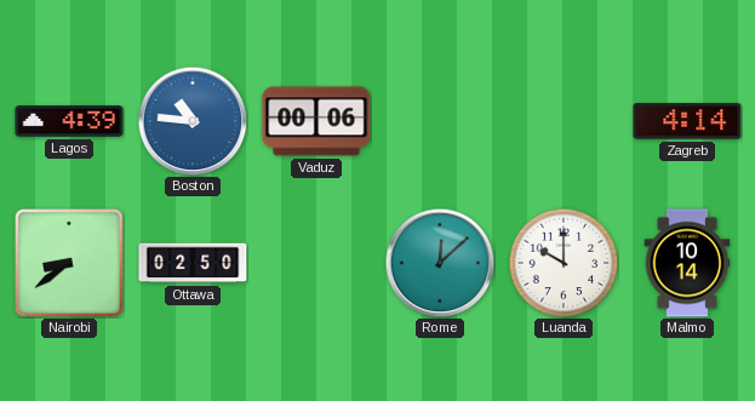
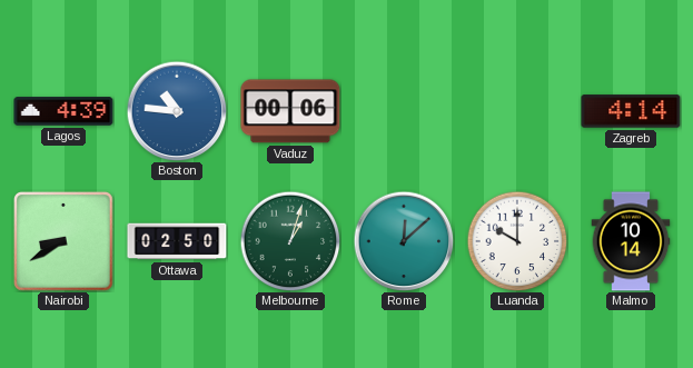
Nairobi: 8:39 -> 8:40 (65, 242)
Melbourne: none -> 1:03 (290, 241)
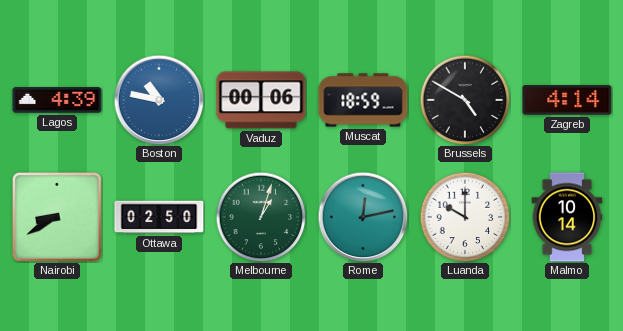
Boston: 10:46 -> 10:47 (159, 100)
Muscat: none -> 18:59 (363, 100)
Brussels: none -> 4:50 (465, 100)
Rome: 12:08 -> 12:13 (363, 217)
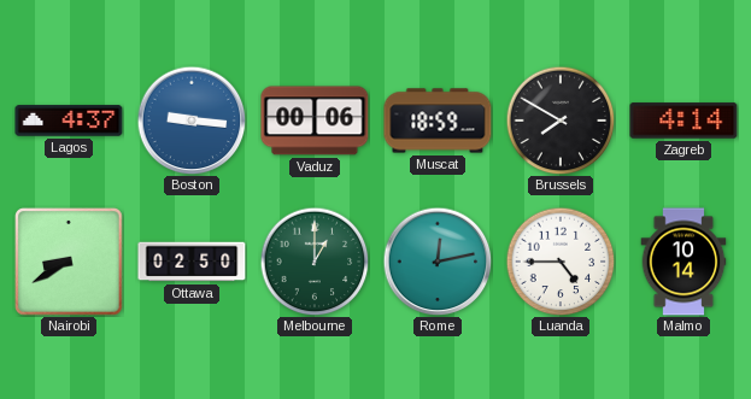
Lagos: 4:39 -> 4:37 (69, 121)
Boston: 10:47 -> 9:16 (192, 121)
Brussels: 4:50 -> 7:50 (561, 121)
Melbourne: 1:03 -> 1:00 (315, 262)
Luanda: 10:00 -> 4:45 (561, 262)
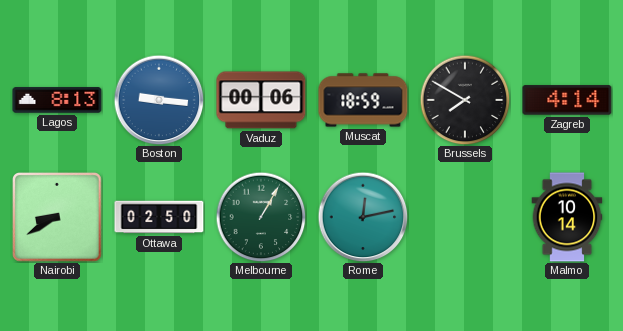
Lagos: 4:37 -> 8:13 (57, 100)
Melbourne: 1:00 -> 1:05 (261, 217)
Luanda: 4:45 -> none (561, 262)
